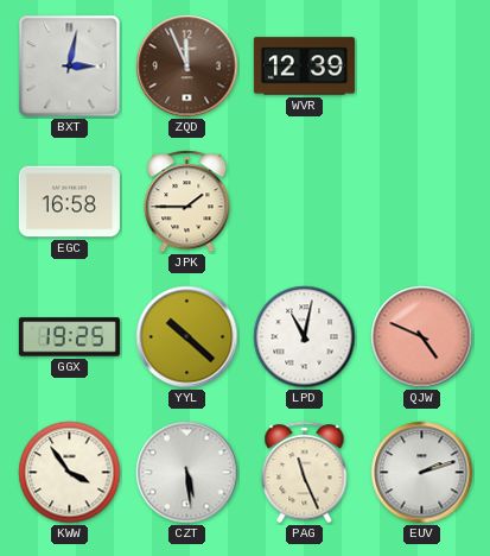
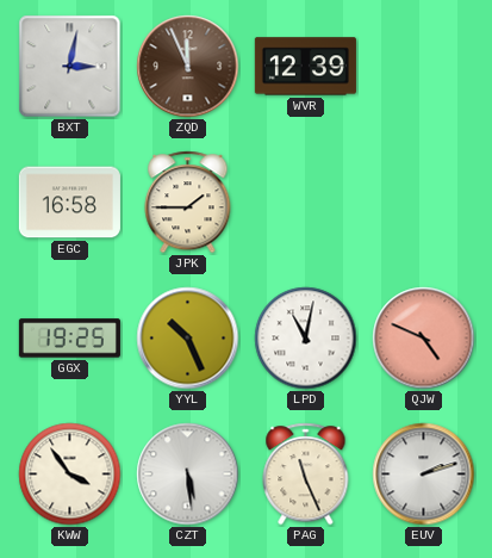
YYL: 10:22 -> 10:26 (188, 339)
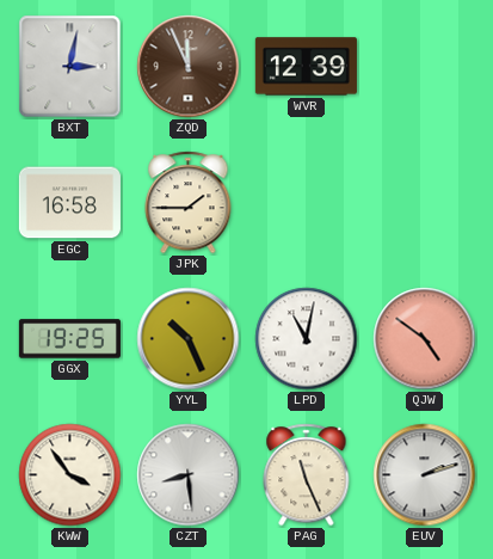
QJW: 4:49 -> 4:51 (425, 339)
CZT: 5:29 -> 8:29 (189, 475)
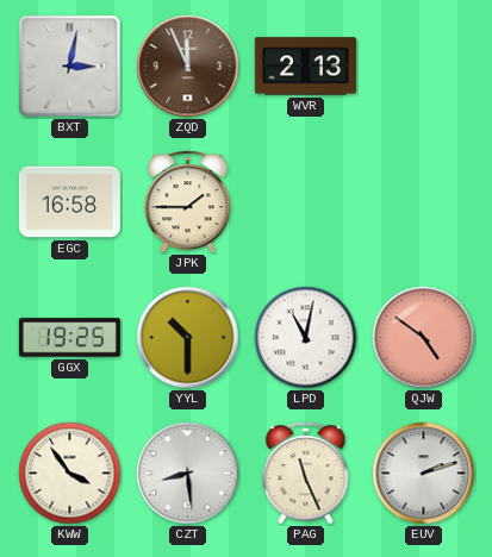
WVR: 12:39 -> 2:13 (305, 67)
YYL: 10:26 -> 10:30 (188, 338)
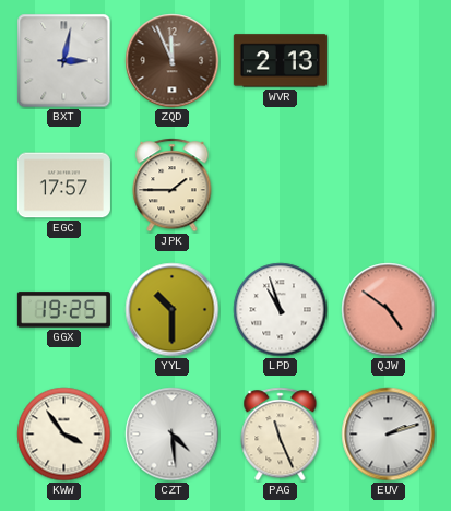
EGC: 16:58 -> 17:57 (63, 186)
LPD: 11:02 -> 10:57 (281, 310)
CZT: 8:29 -> 4:29 (173, 435)
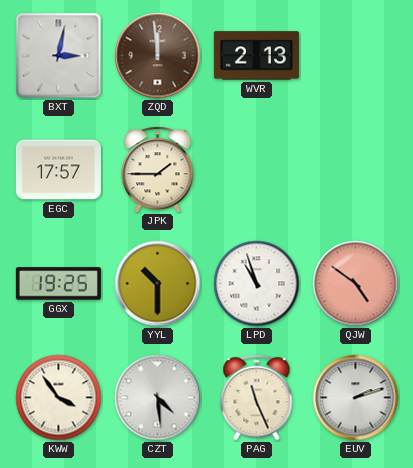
ZQD: 11:56 -> 11:59 (158, 56)
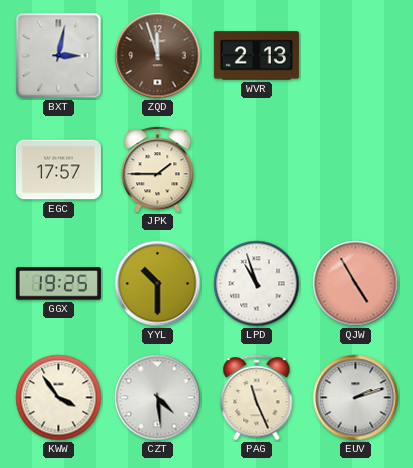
ZQD: 11:59 -> 11:57 (158, 56)
QJW: 4:51 -> 4:55 (356, 284)
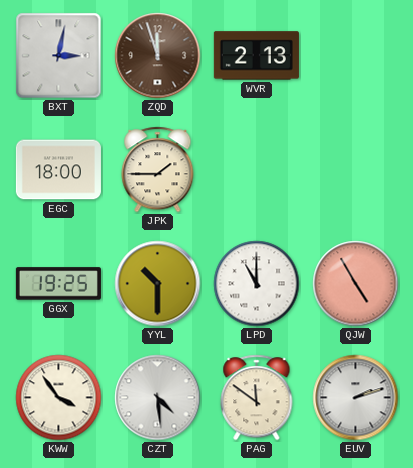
EGC: 17:57 -> 18:00 (58, 170)
LPD: 10:57 -> 11:00 (257, 284)
PAG: 11:26 -> 11:51 (257, 398)
